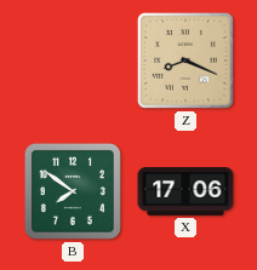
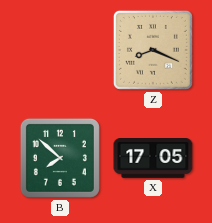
B: 7:51 -> 7:52 (60, 158)
X: 17:06 -> 17:05 (153, 159)
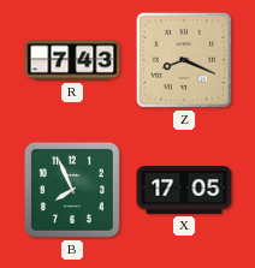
R: none -> 7:43 (72, 60)
B: 7:52 -> 7:56 (72, 190)
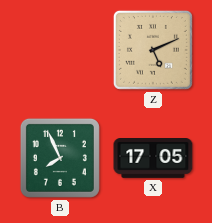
R: 7:43 -> none (72, 60)
Z: 8:19 -> 5:11 (153, 50)
